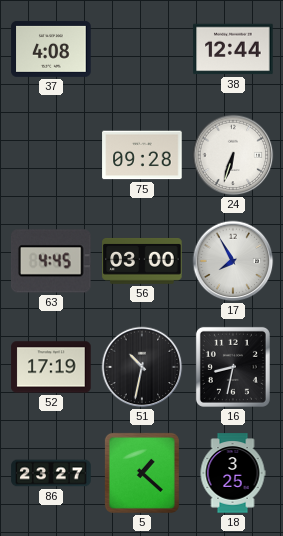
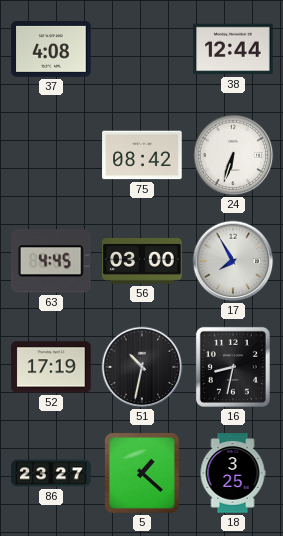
75: 09:28 -> 08:42 (142, 155)
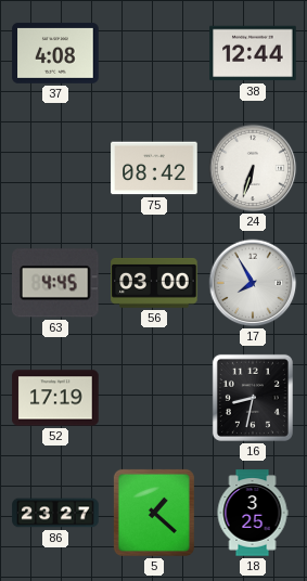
51: 10:32 -> none (142, 367)
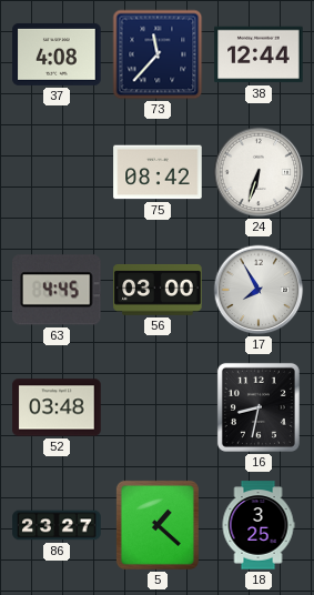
73: none -> 11:37 (158, 54)
52: 17:19 -> 03:48 (57, 407)
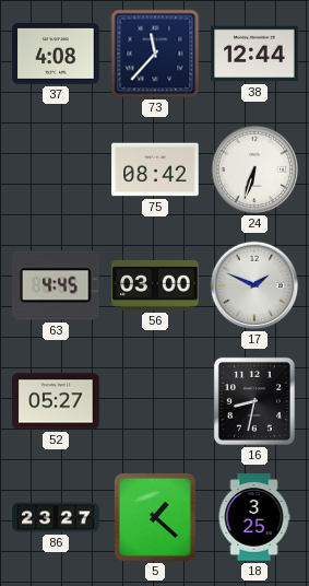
17: 7:55 -> 1:49 (254, 285)
52: 03:48 -> 05:27 (56, 401)
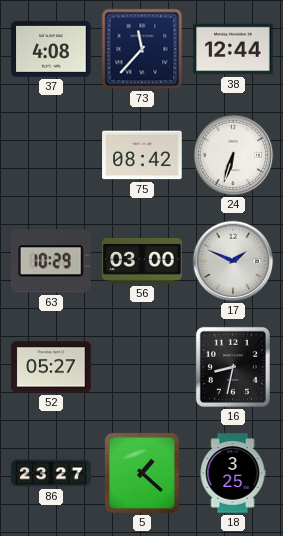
63: 4:45 -> 10:29 (52, 261)
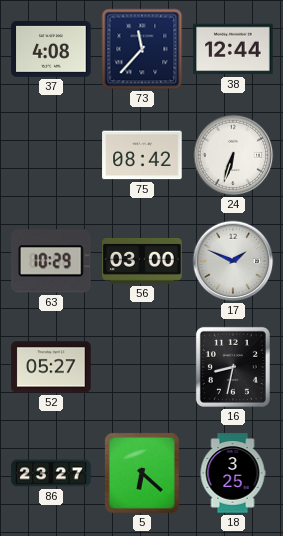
5: 1:22 -> 6:22 (142, 473)
